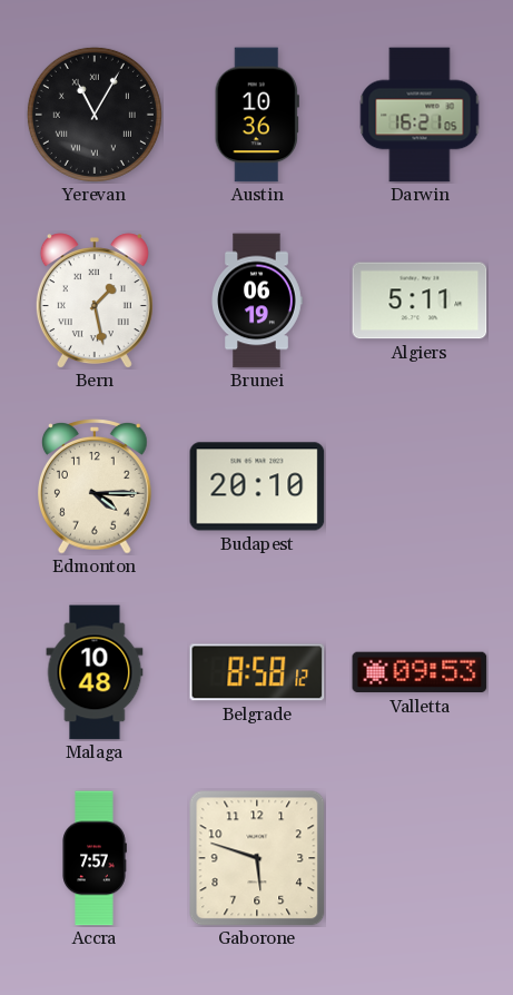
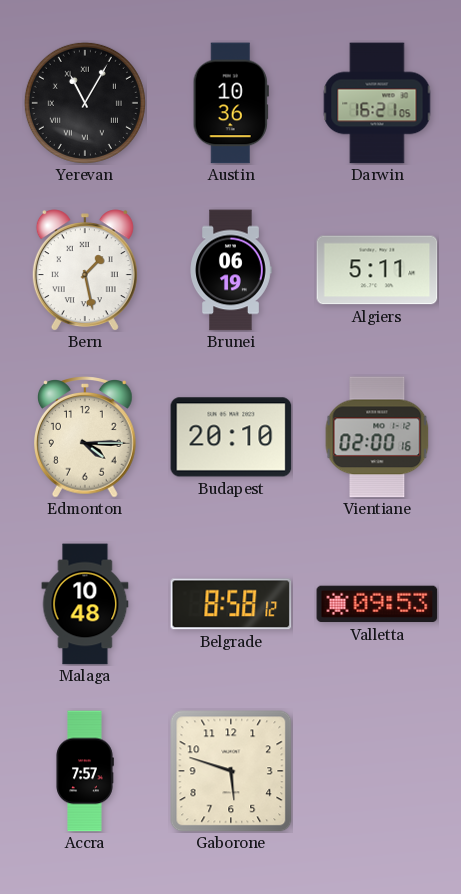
Vientiane: none -> 02:00 (377, 437)
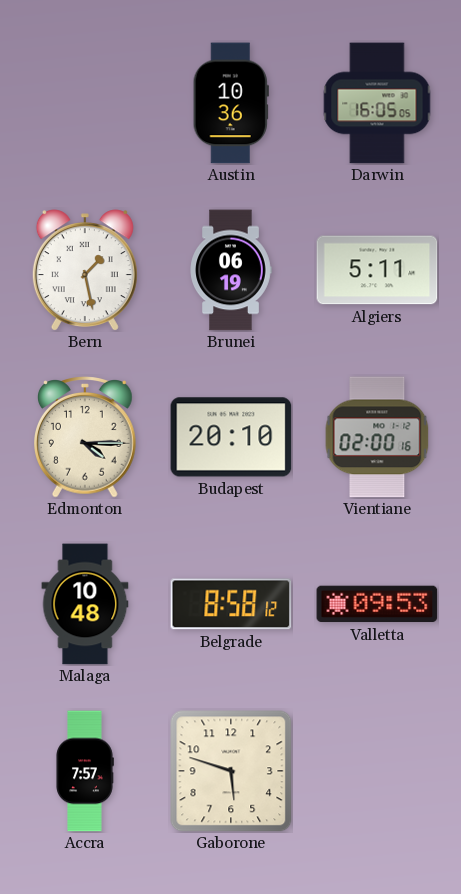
Yerevan: 11:05 -> none (85, 103)
Darwin: 16:21 -> 16:05 (377, 103)
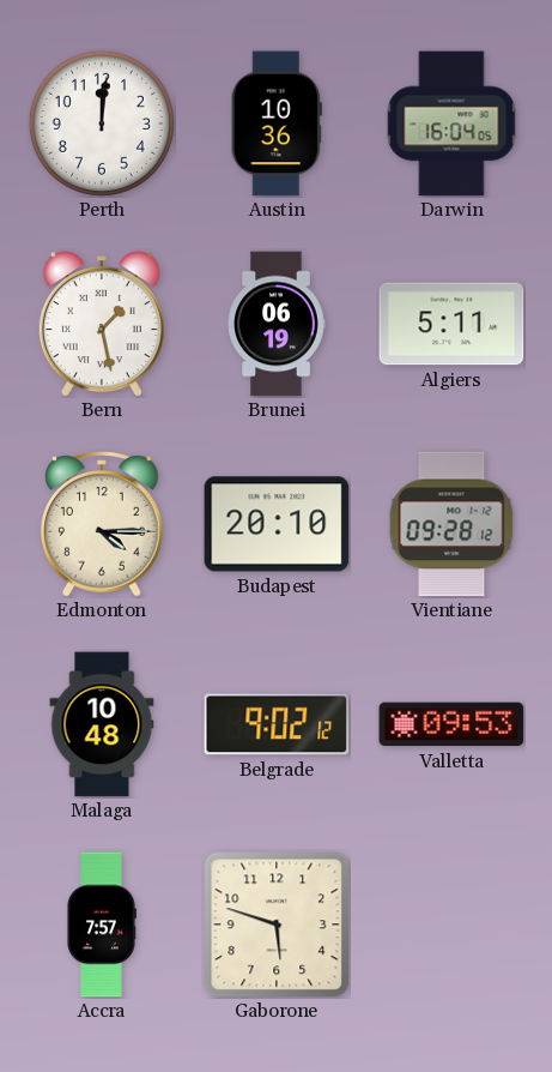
Perth: none -> 12:01 (102, 124)
Darwin: 16:05 -> 16:04 (451, 124)
Vientiane: 02:00 -> 09:28 (451, 524)
Belgrade: 8:58 -> 9:02 (277, 724)
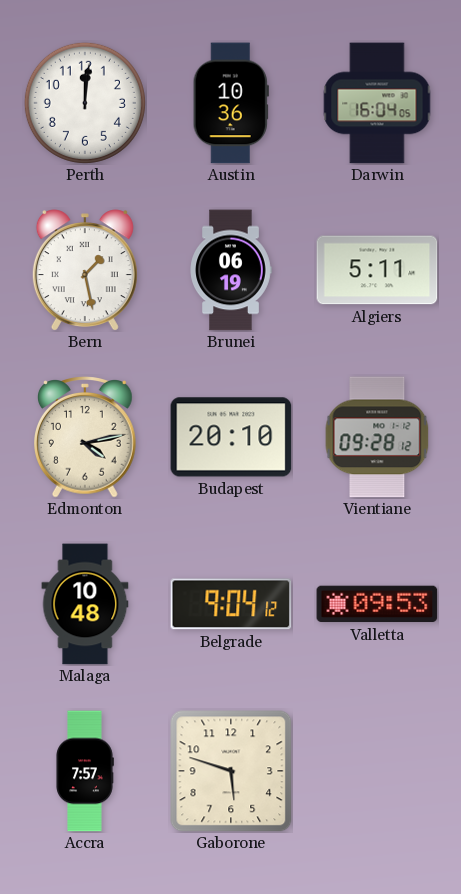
Edmonton: 4:15 -> 4:13 (86, 437)
Belgrade: 9:02 -> 9:04 (231, 604)
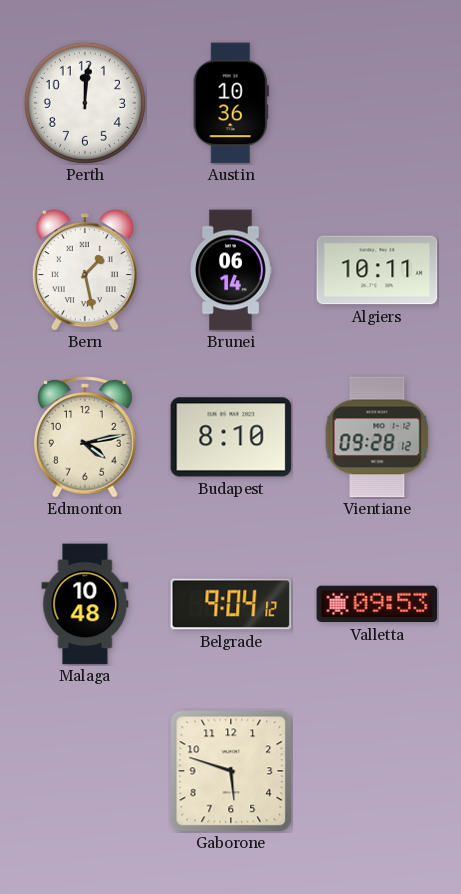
Darwin: 16:04 -> none (377, 103)
Brunei: 06:19 -> 06:14 (231, 270)
Algiers: 5:11 -> 10:11 (377, 270)
Budapest: 20:10 -> 8:10 (231, 437)
Accra: 7:57 -> none (85, 771)
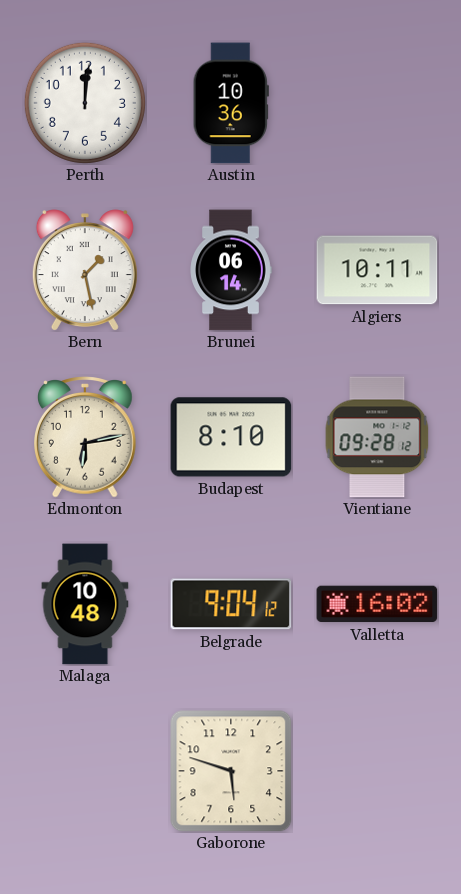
Edmonton: 4:13 -> 6:13 (86, 437)
Valletta: 09:53 -> 16:02 (377, 604)
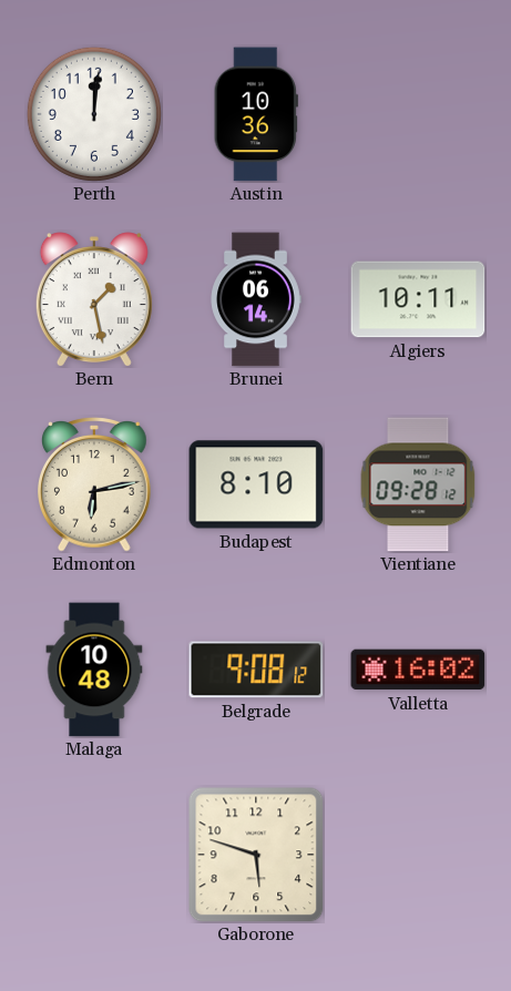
Belgrade: 9:04 -> 9:08 (256, 670)
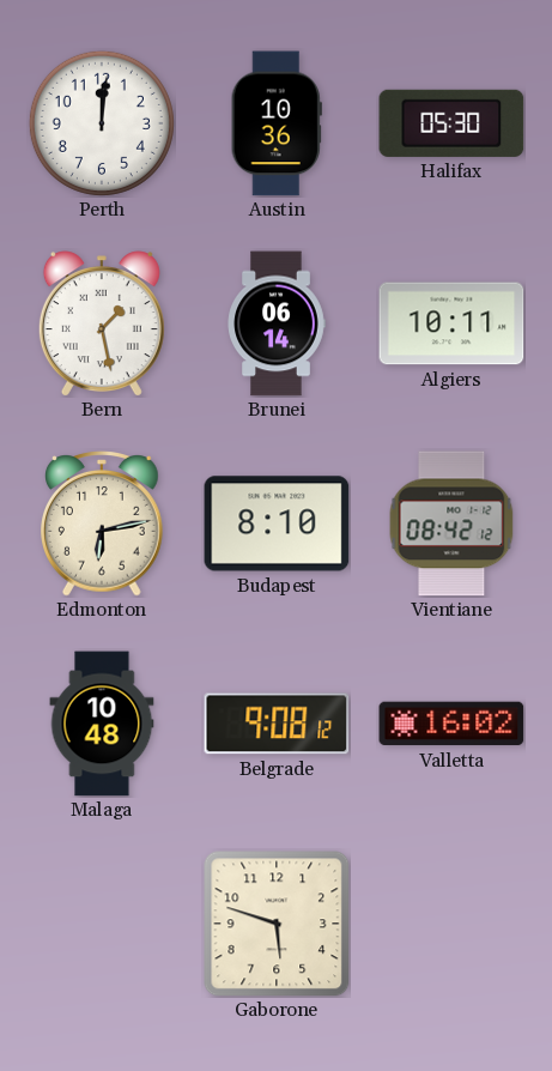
Halifax: none -> 05:30 (451, 123)
Vientiane: 09:28 -> 08:42 (451, 524)
